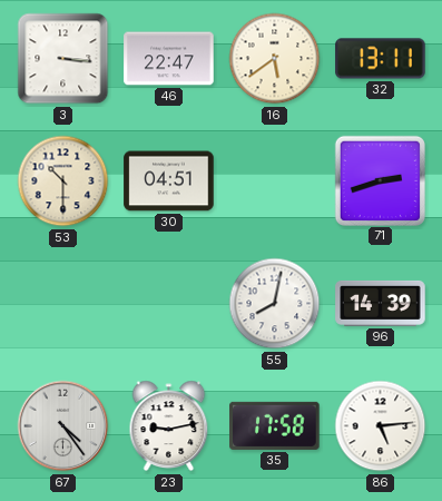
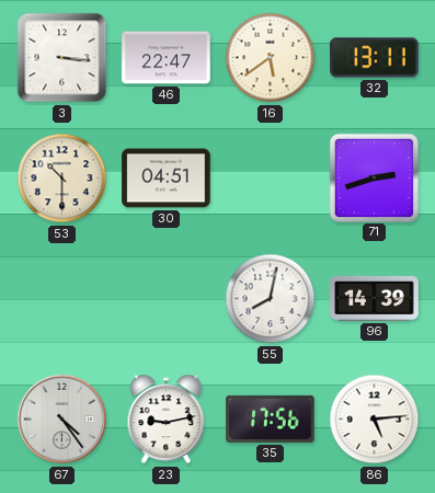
35: 17:58 -> 17:56 (271, 419)
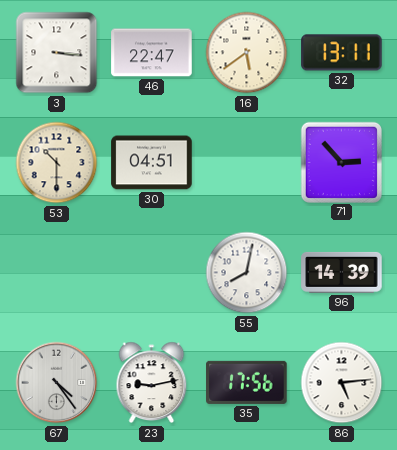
71: 2:42 -> 2:53 (341, 162)
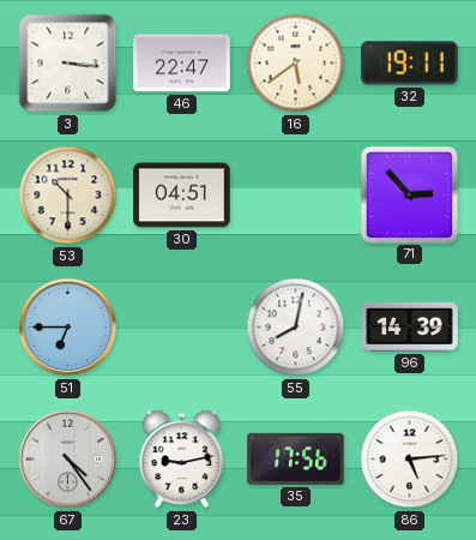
32: 13:11 -> 19:11 (410, 64)
51: none -> 6:45 (68, 328)
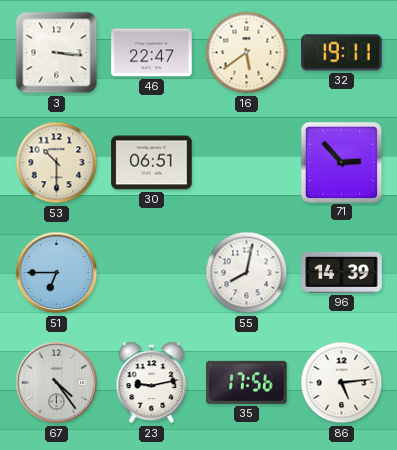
30: 04:51 -> 06:51 (152, 163)
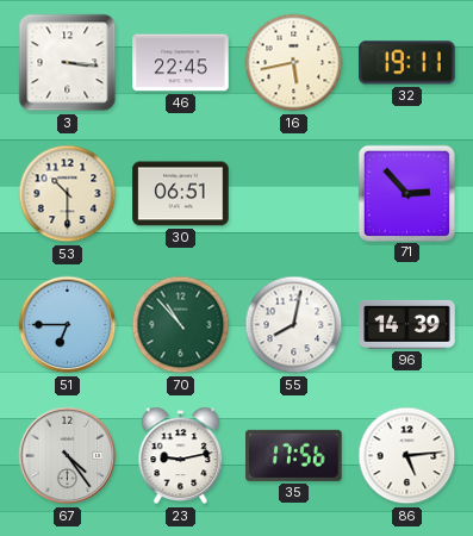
46: 22:47 -> 22:45 (181, 63)
16: 5:39 -> 5:43 (294, 63)
70: none -> 10:53 (181, 325)
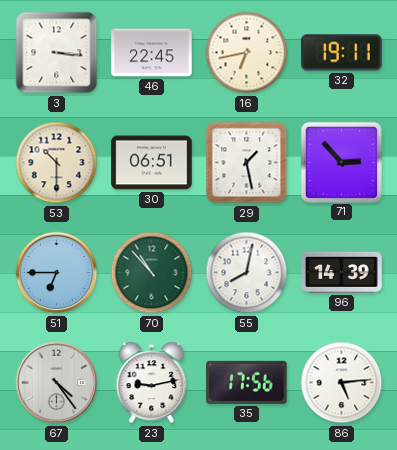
16: 5:43 -> 6:43 (247, 53)
29: none -> 1:28 (247, 163)
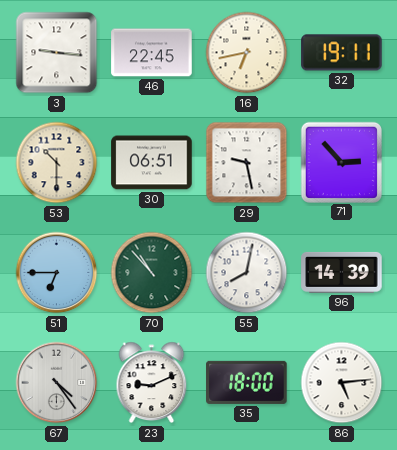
3: 3:16 -> 9:16 (57, 53)
29: 1:28 -> 9:28 (247, 163)
23: 9:13 -> 9:11 (152, 383)
35: 17:56 -> 18:00 (247, 382)
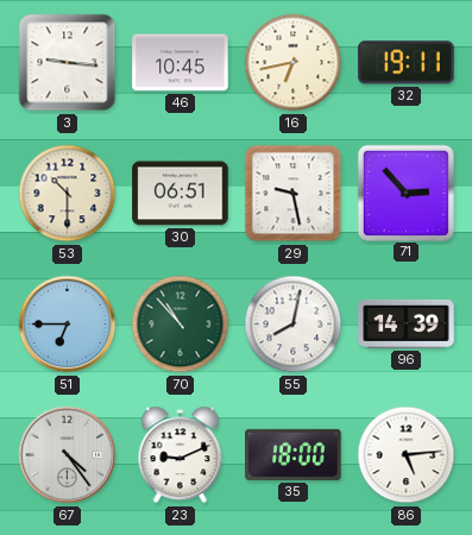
46: 22:45 -> 10:45 (181, 63)
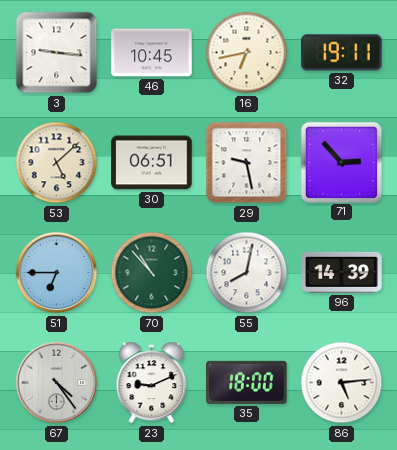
53: 10:30 -> 5:08 (57, 163)
